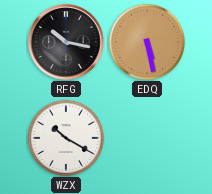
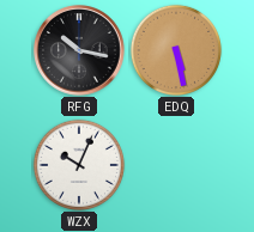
WZX: 10:20 -> 10:04 (79, 165)
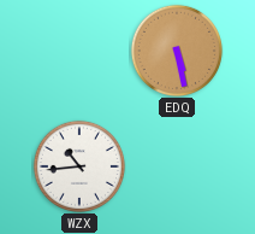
RFG: 10:17 -> none (80, 51)
WZX: 10:04 -> 10:44 (79, 166)
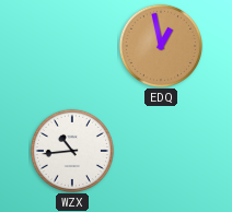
EDQ: 5:28 -> 12:58 (161, 46)
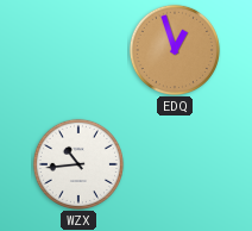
EDQ: 12:58 -> 12:57 (175, 50)
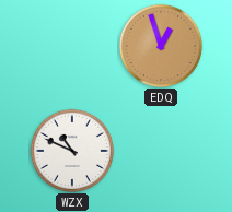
WZX: 10:44 -> 10:49 (72, 151)
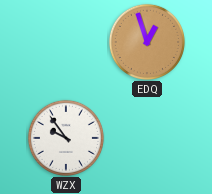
WZX: 10:49 -> 9:54 (66, 138)
